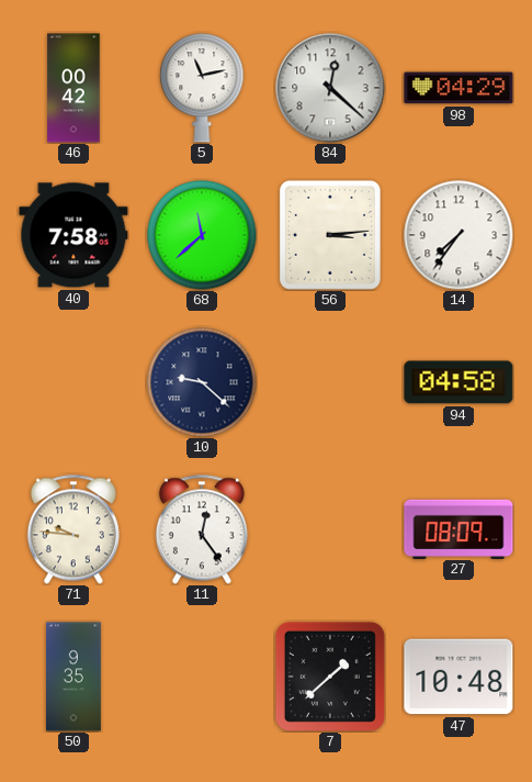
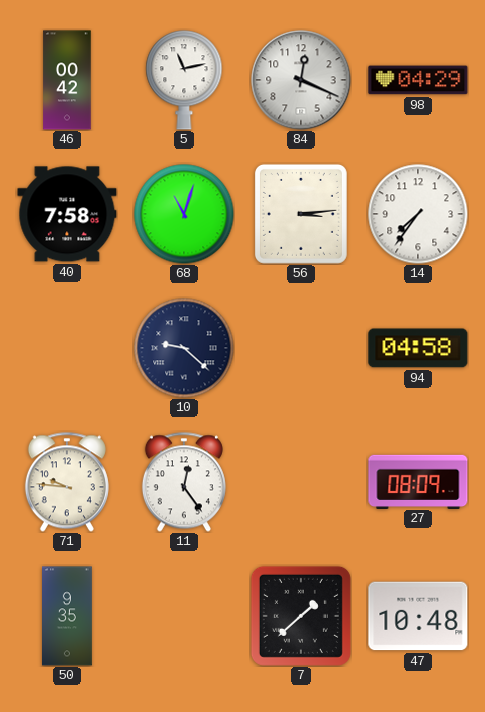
84: 12:22 -> 12:19 (301, 80)
68: 11:38 -> 11:03 (184, 214)
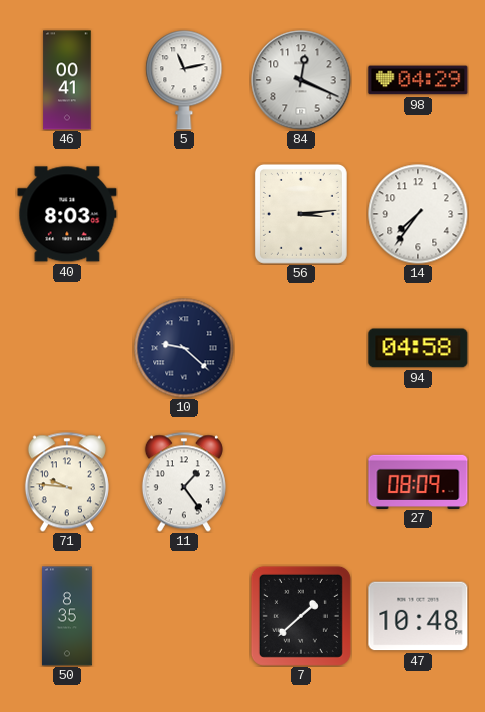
46: 00:42 -> 00:41 (67, 80)
40: 7:58 -> 8:03 (67, 214)
68: 11:03 -> none (184, 214)
11: 12:24 -> 1:24 (184, 482)
50: 9:35 -> 8:35 (68, 616)
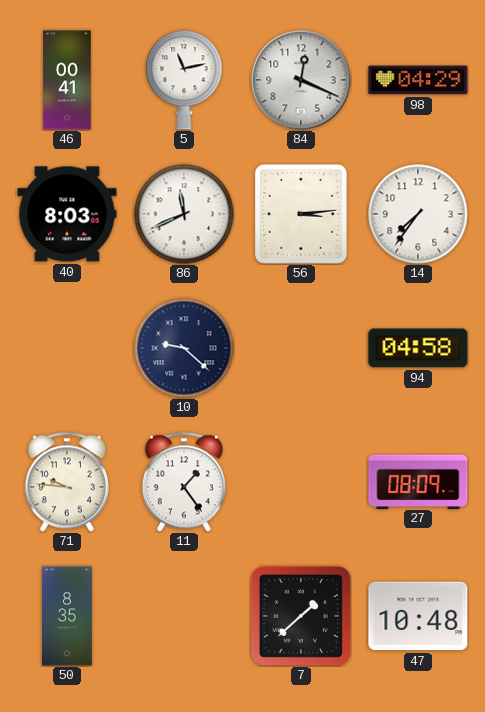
86: none -> 11:41 (184, 214)
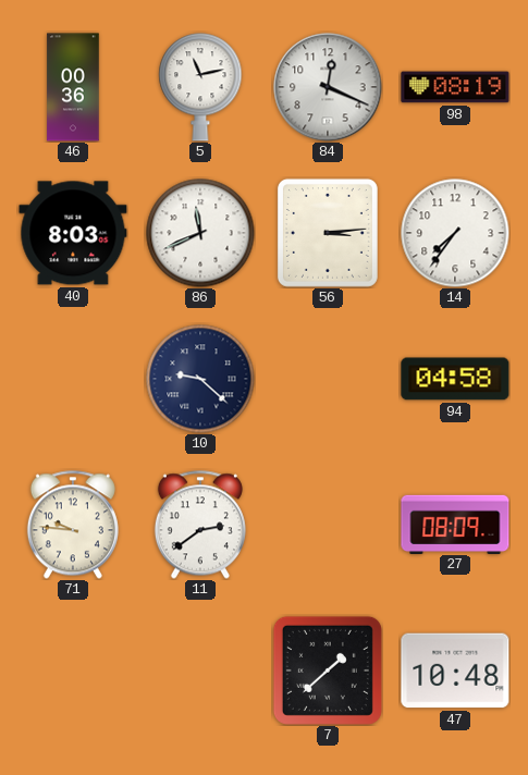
46: 00:41 -> 00:36 (73, 87)
98: 04:29 -> 08:19 (455, 87)
11: 1:24 -> 2:39 (200, 525)
50: 8:35 -> none (68, 616)
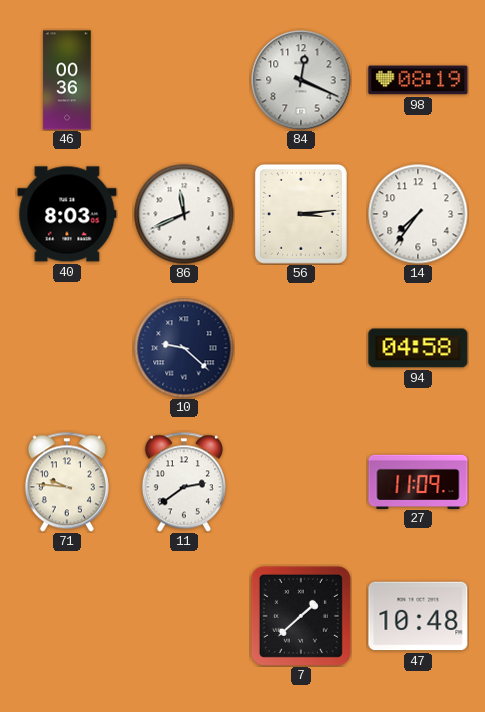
5: 11:13 -> none (200, 87)
27: 08:09 -> 11:09 (418, 481)
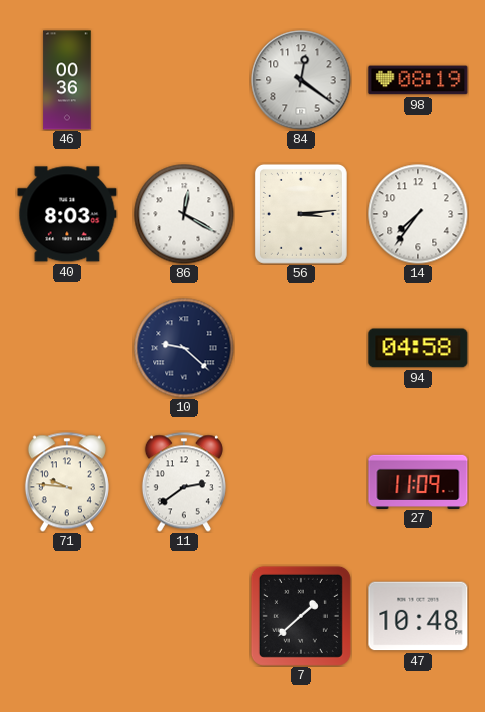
84: 12:19 -> 12:21 (301, 80)
86: 11:41 -> 12:20 (184, 214)
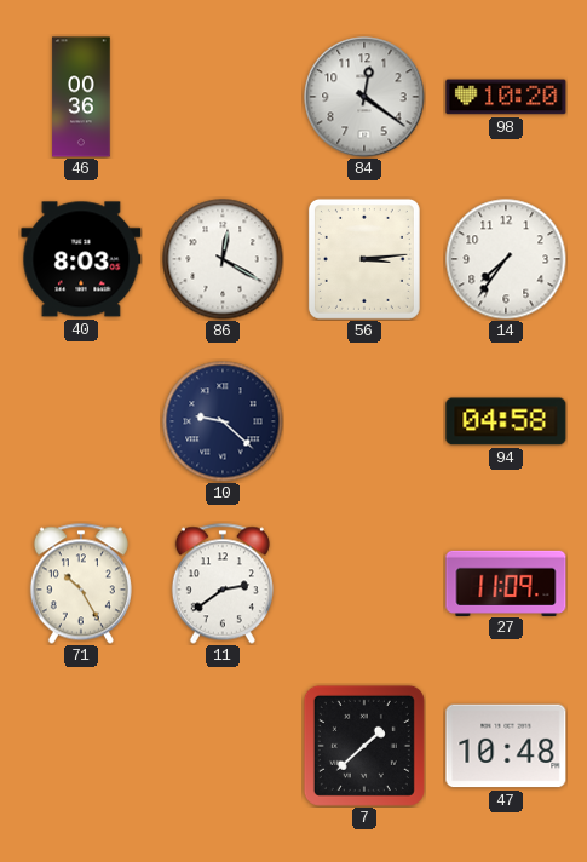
98: 08:19 -> 10:20 (506, 97)
71: 9:46 -> 10:25 (81, 584)
